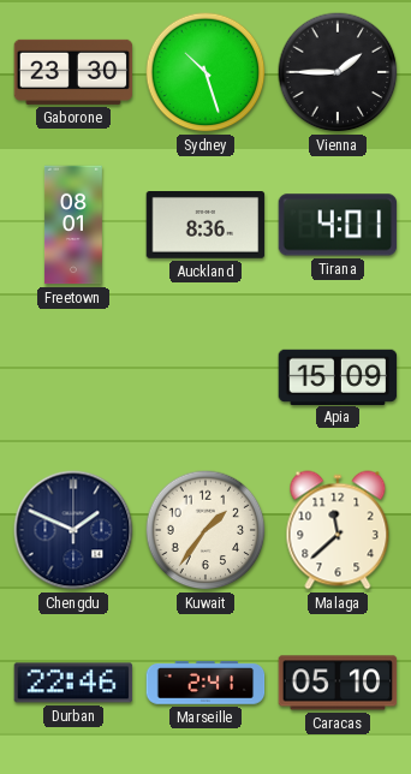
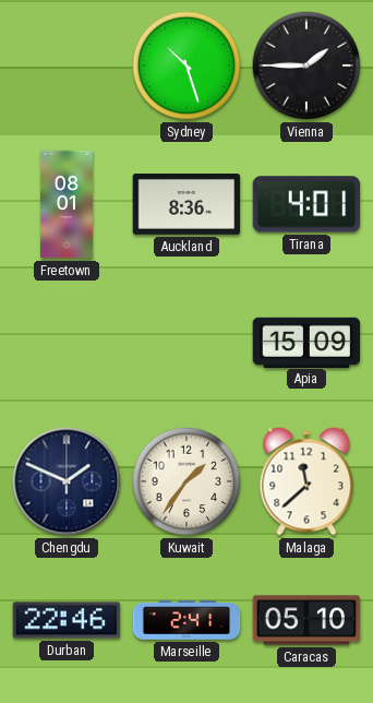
Gaborone: 23:30 -> none (73, 72)
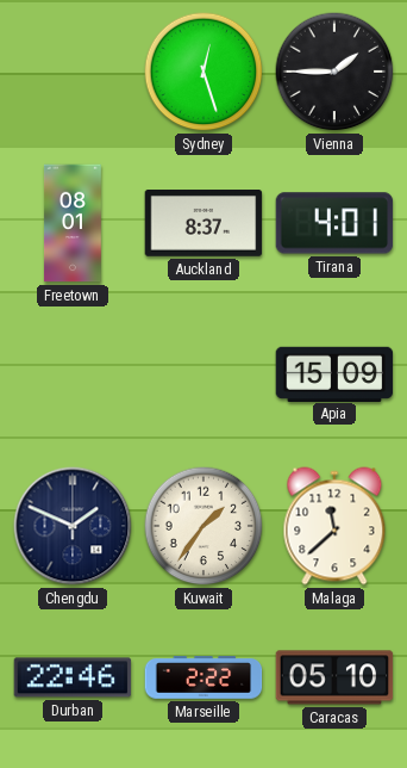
Sydney: 10:27 -> 12:27 (203, 72)
Auckland: 8:36 -> 8:37 (203, 224)
Marseille: 2:41 -> 2:22 (203, 677)
